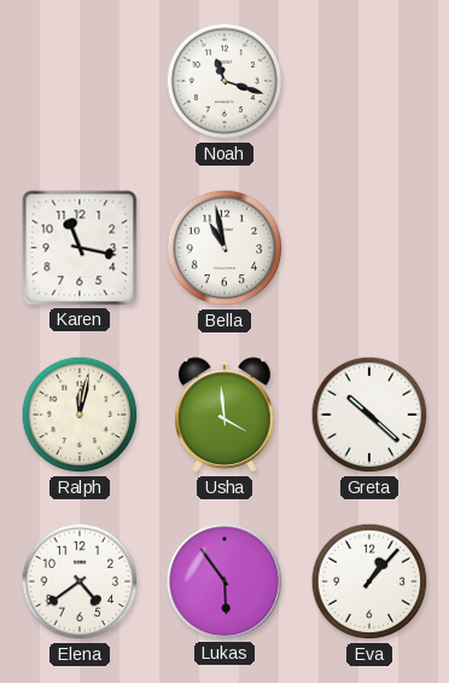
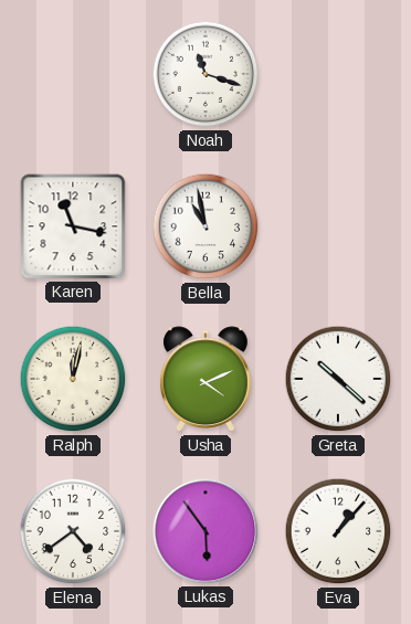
Usha: 3:59 -> 4:11 (205, 380)
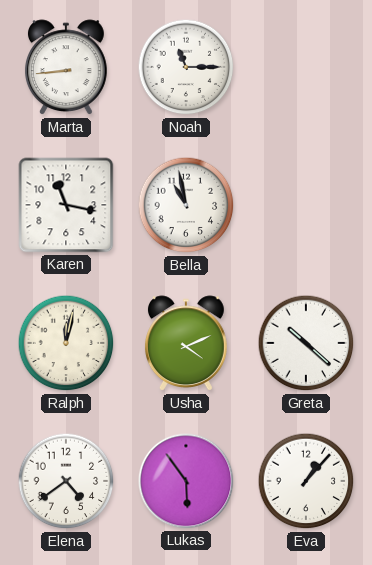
Marta: none -> 8:44 (66, 68)
Noah: 11:18 -> 11:15 (186, 67)
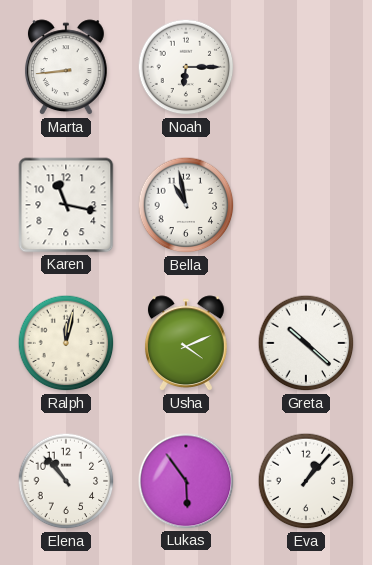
Noah: 11:15 -> 6:15 (186, 67)
Elena: 4:39 -> 10:53 (66, 481)
